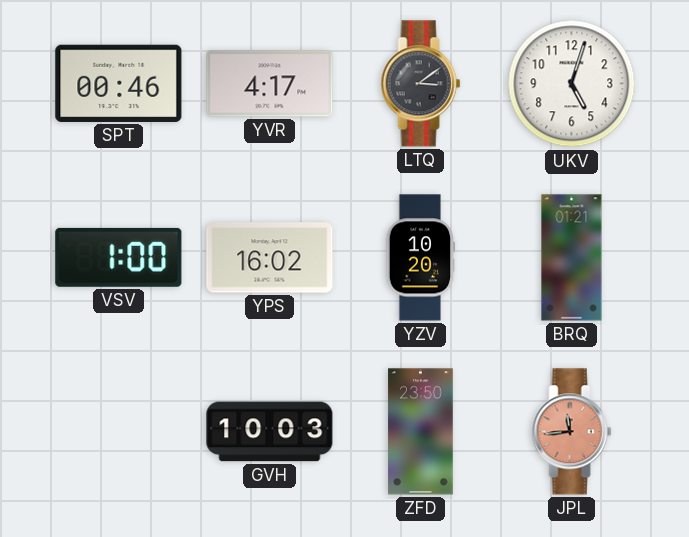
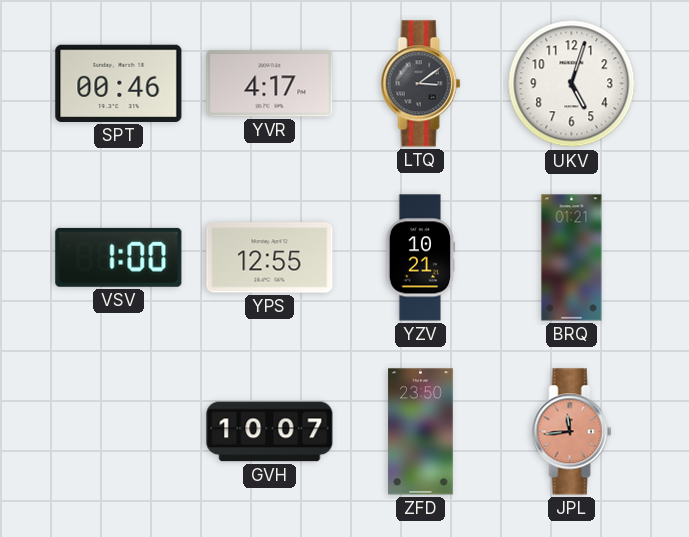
YPS: 16:02 -> 12:55 (270, 258)
YZV: 10:20 -> 10:21 (421, 258)
GVH: 10:03 -> 10:07 (270, 432)
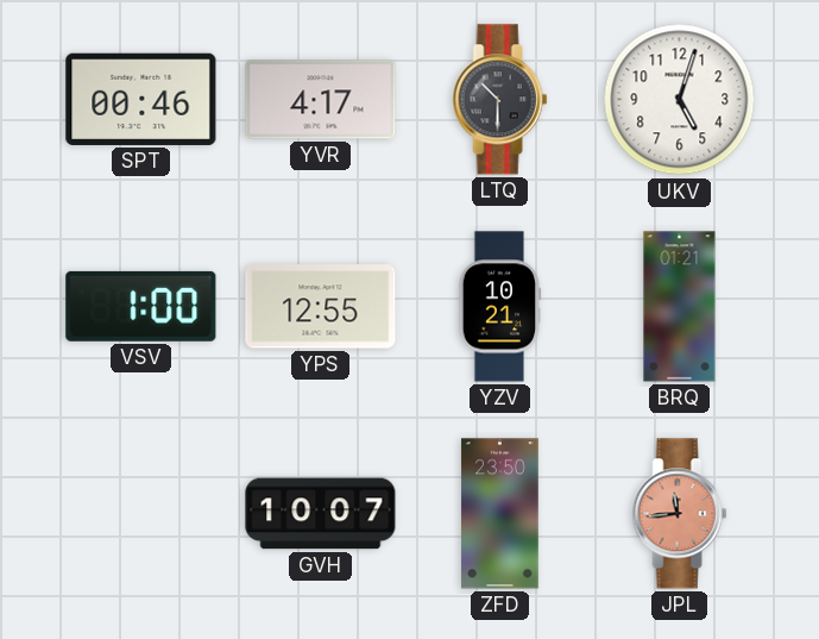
LTQ: 3:09 -> 10:30 (500, 100)
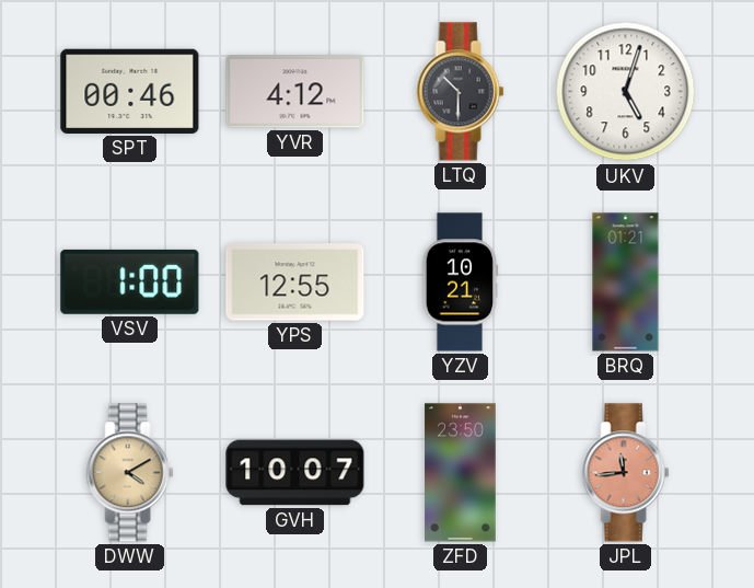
YVR: 4:17 -> 4:12 (295, 92)
DWW: none -> 4:10 (130, 473)
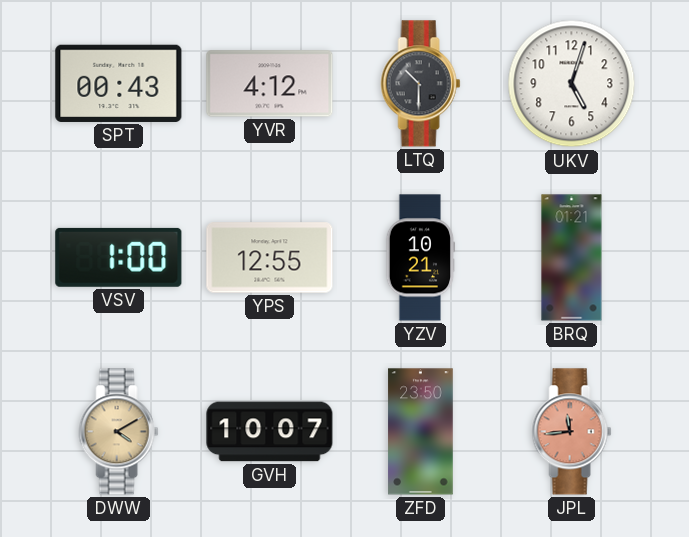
SPT: 00:46 -> 00:43 (119, 83)
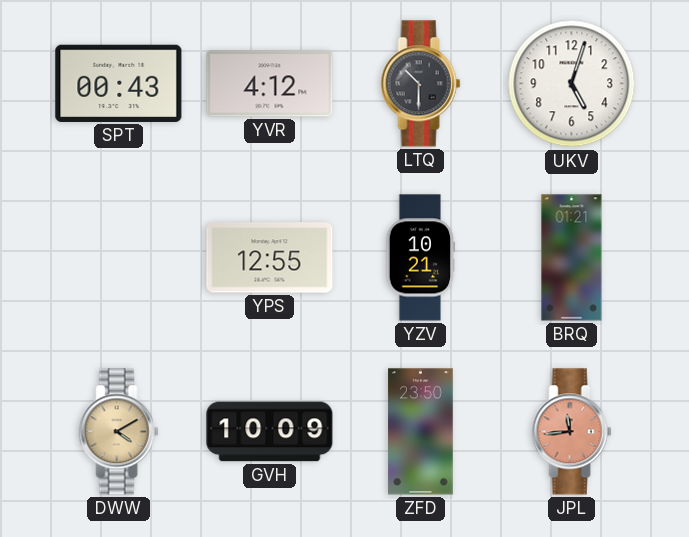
VSV: 1:00 -> none (119, 257)
GVH: 10:07 -> 10:09 (270, 432)
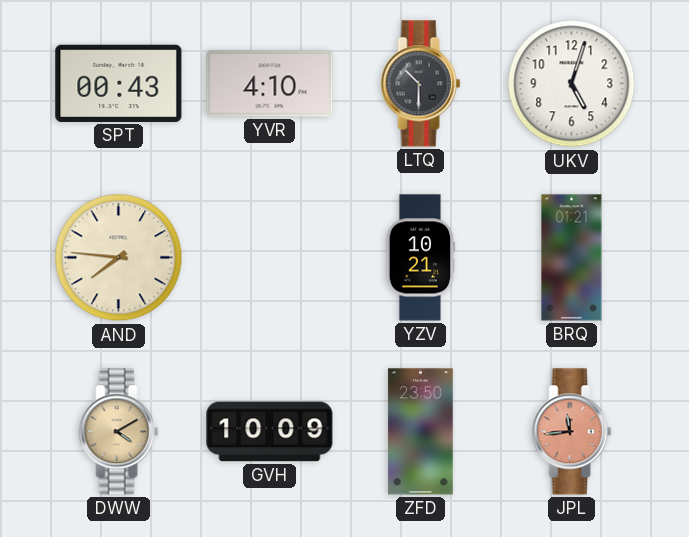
YVR: 4:12 -> 4:10 (270, 84)
AND: none -> 7:46 (119, 258)
YPS: 12:55 -> none (270, 258)
